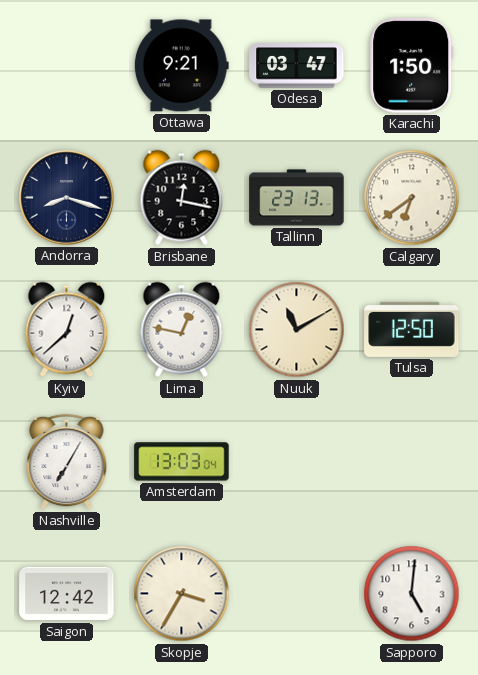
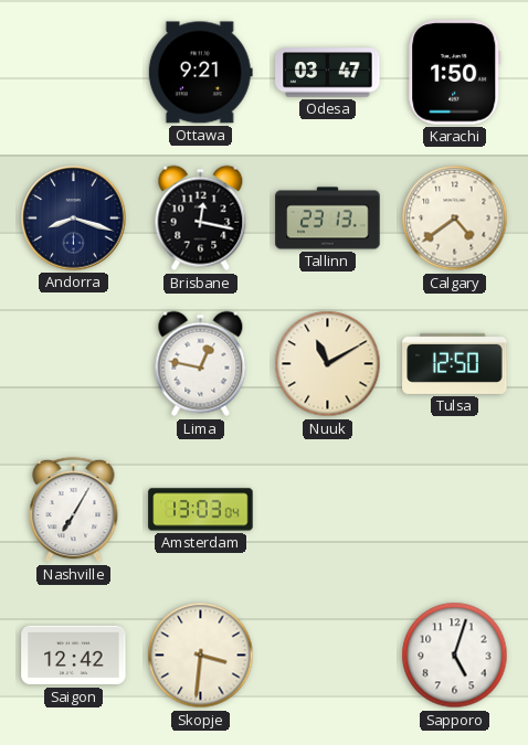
Calgary: 6:39 -> 4:39 (455, 219)
Kyiv: 12:38 -> none (67, 330)
Skopje: 3:35 -> 3:31 (201, 656)
Sapporo: 5:01 -> 5:03 (455, 656)
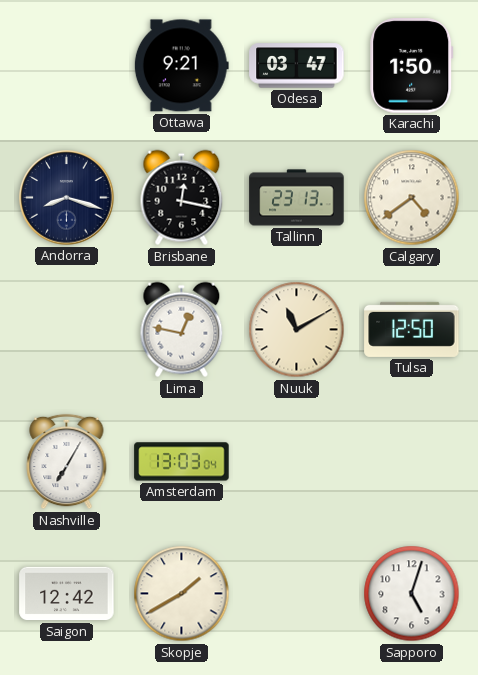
Skopje: 3:31 -> 1:40 (182, 594)
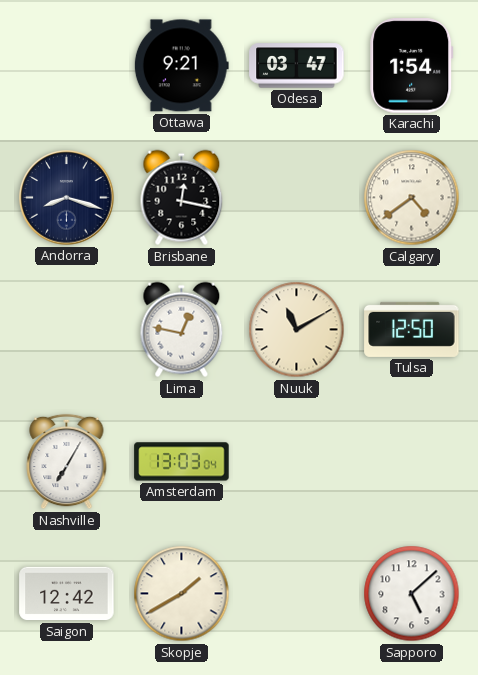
Karachi: 1:50 -> 1:54 (412, 66)
Tallinn: 23:13 -> none (297, 198)
Sapporo: 5:03 -> 5:08 (412, 594)
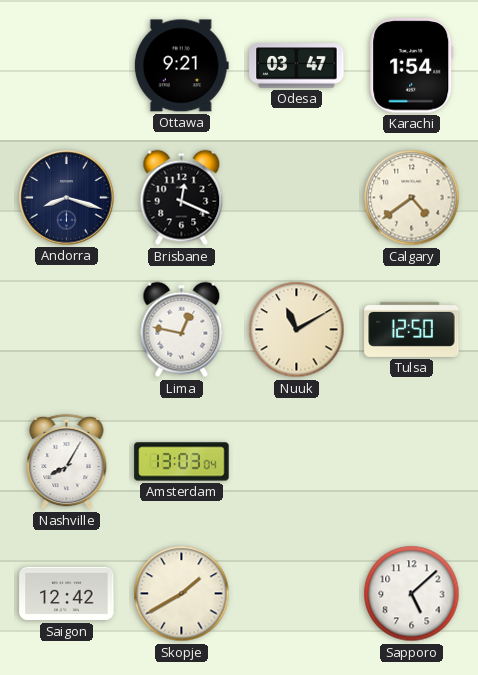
Brisbane: 12:17 -> 12:19 (182, 198)
Nashville: 7:05 -> 8:05 (67, 462)
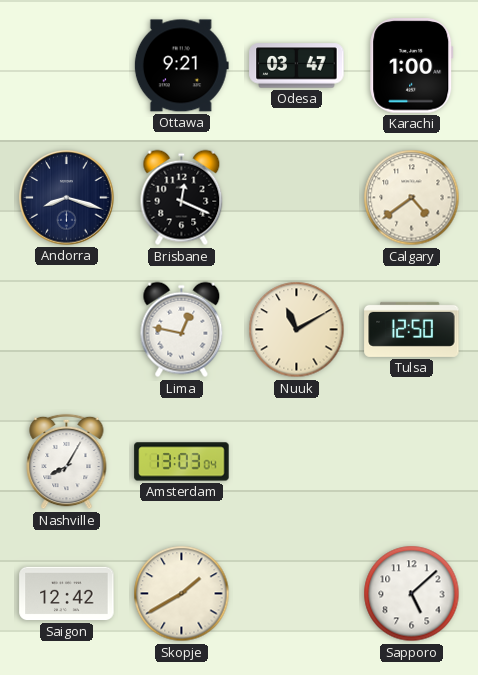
Karachi: 1:54 -> 1:00 (412, 66)
